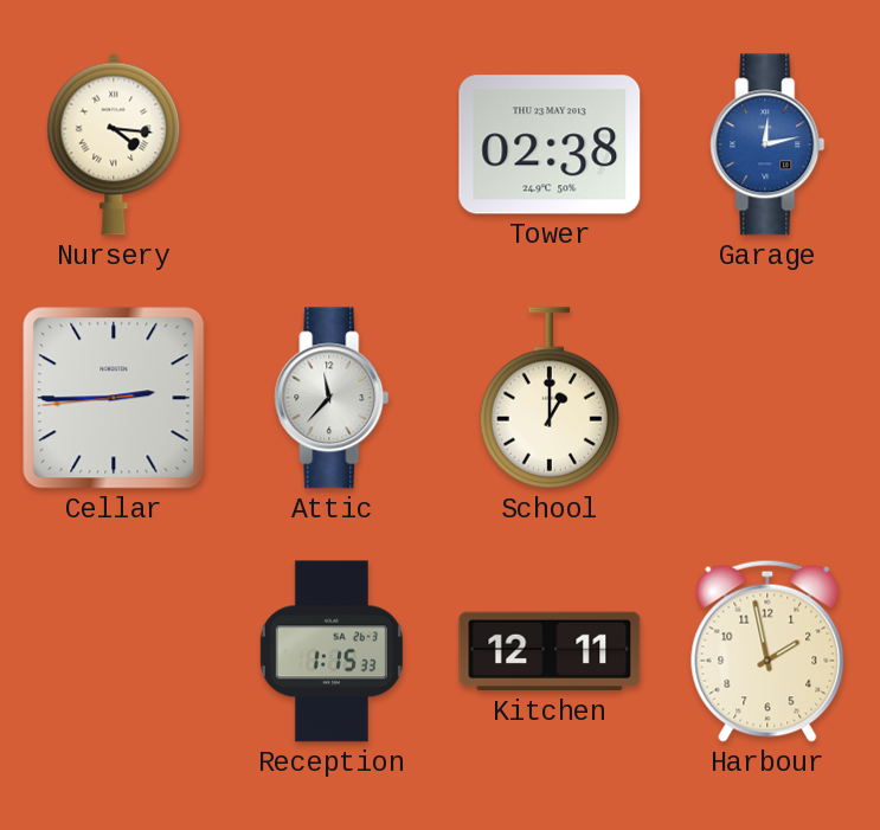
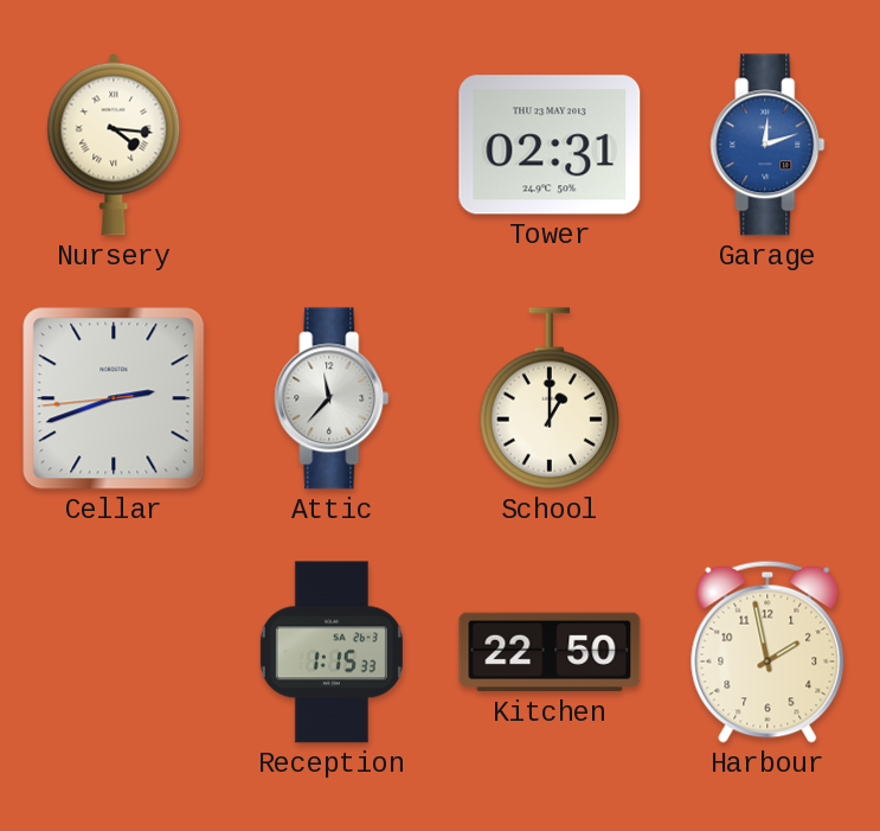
Tower: 02:38 -> 02:31 (550, 145)
Garage: 12:13 -> 12:12 (767, 145)
Cellar: 2:44 -> 2:41 (114, 398)
Kitchen: 12:11 -> 22:50 (550, 652)
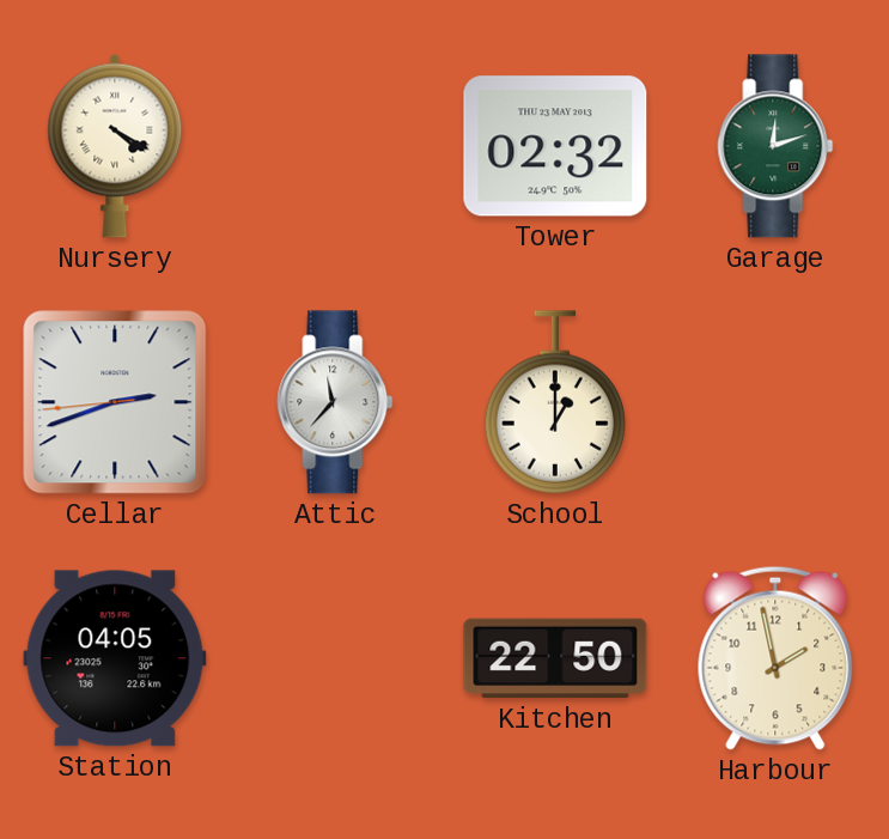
Nursery: 4:16 -> 4:20 (115, 146)
Tower: 02:31 -> 02:32 (555, 146)
Garage dial: blue -> green (775, 146)
Station: none -> 04:05 (115, 658)
Reception: 1:15 -> none (332, 652)
